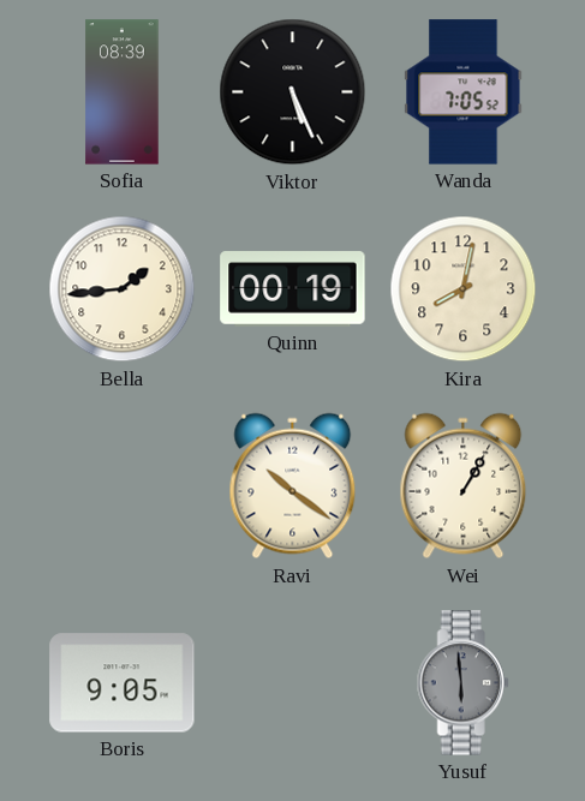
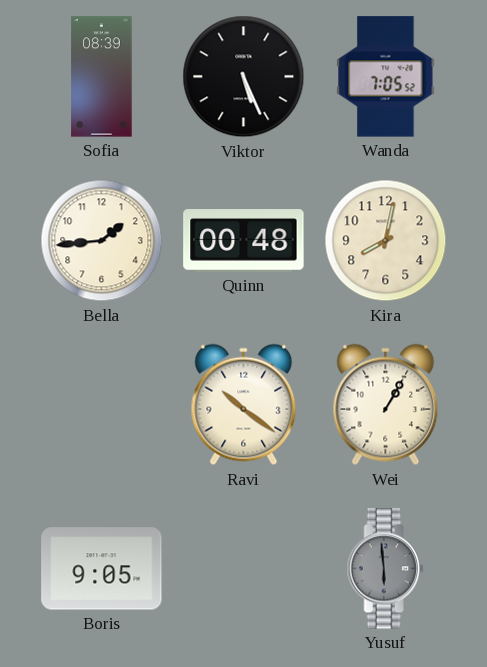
Quinn: 00:19 -> 00:48 (244, 241)
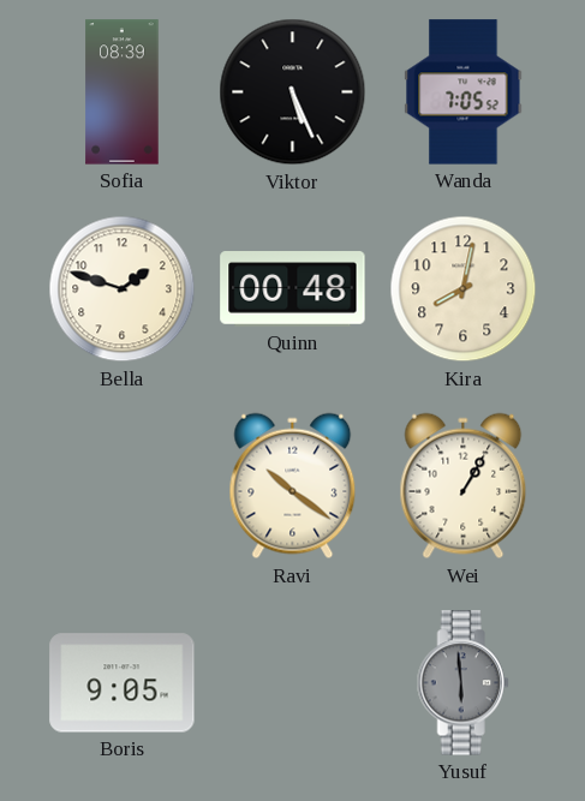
Bella: 1:44 -> 1:48 (123, 289)
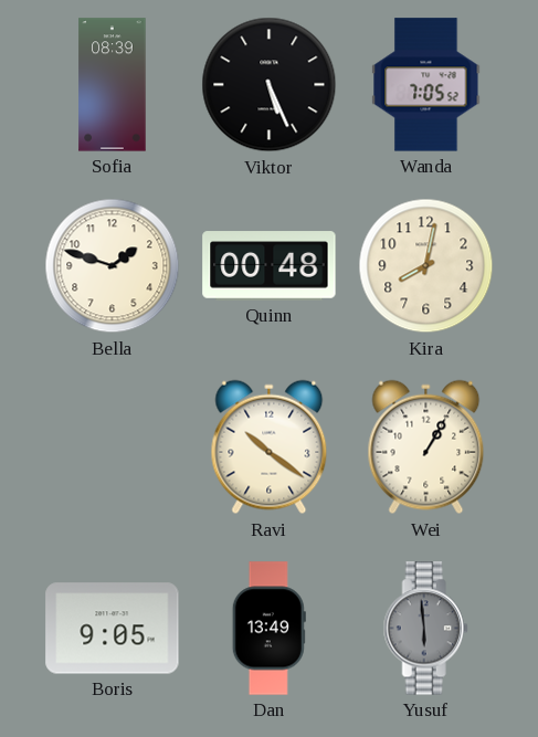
Dan: none -> 13:49 (268, 629)
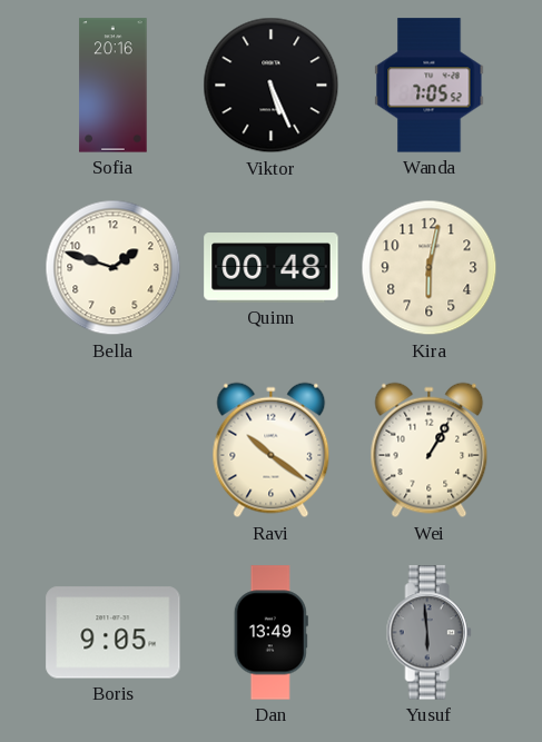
Sofia: 08:39 -> 20:16 (114, 86)
Kira: 8:02 -> 6:02 (430, 268)
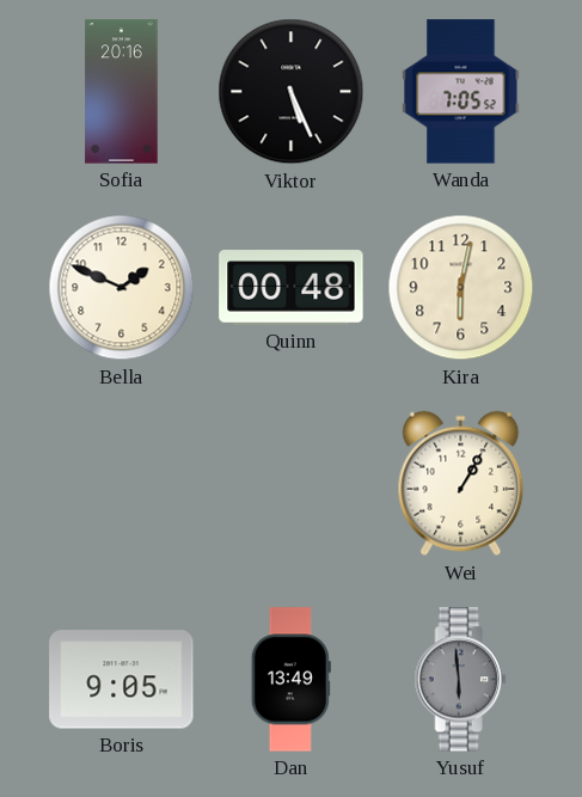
Bella: 1:48 -> 1:49 (122, 288)
Ravi: 10:21 -> none (272, 451)
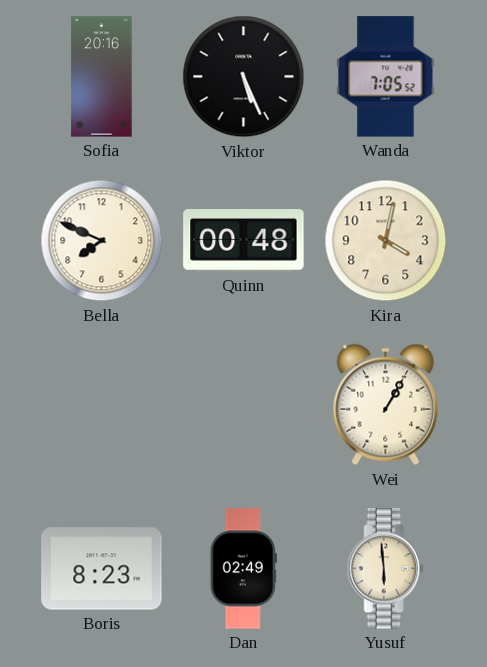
Bella: 1:49 -> 7:49 (102, 241)
Kira: 6:02 -> 4:02 (386, 241)
Boris: 9:05 -> 8:23 (102, 569)
Dan: 13:49 -> 02:49 (243, 569)
Yusuf dial: grey -> cream (385, 569)
